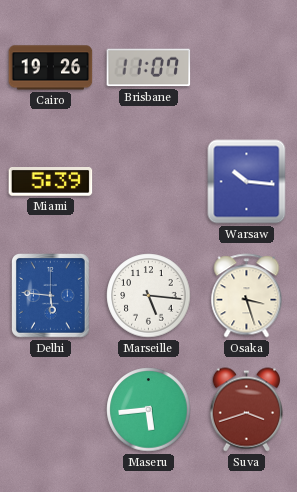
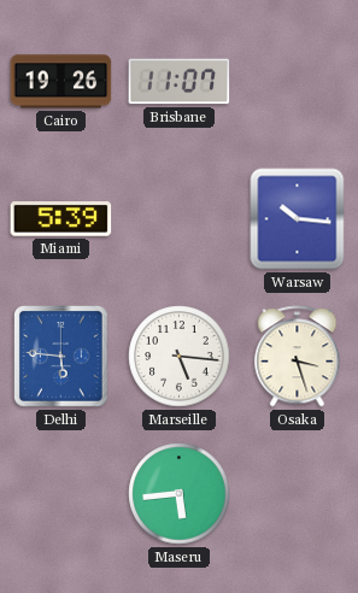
Suva: 3:42 -> none (246, 410)
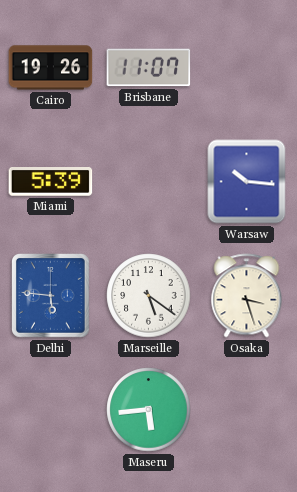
Marseille: 5:16 -> 5:21 (149, 296)
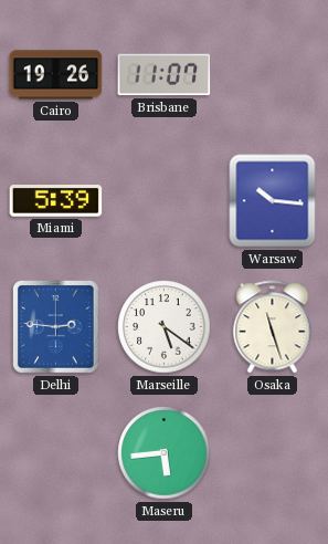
Delhi: 5:46 -> 2:46 (56, 327)
Osaka: 3:27 -> 11:27 (273, 327)
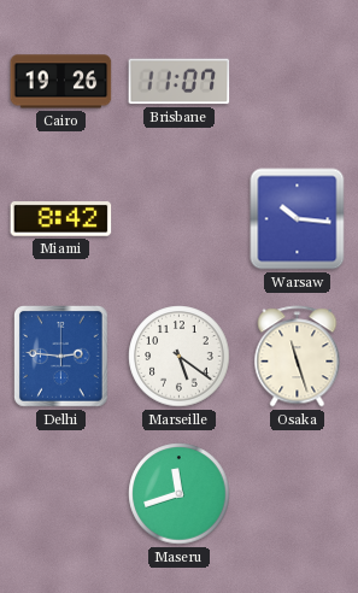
Miami: 5:39 -> 8:42 (61, 219)
Maseru: 5:44 -> 11:42 (180, 494)
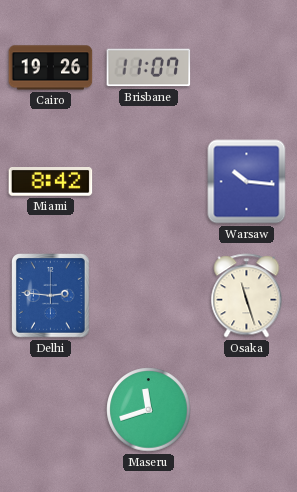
Marseille: 5:21 -> none (180, 357)
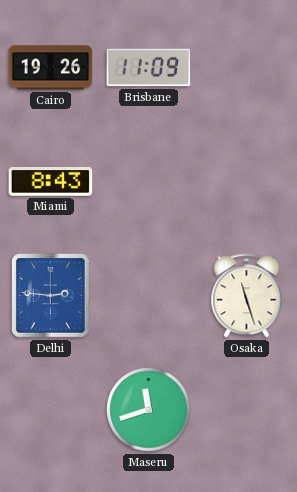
Brisbane: 11:07 -> 11:09 (149, 68)
Miami: 8:42 -> 8:43 (51, 182)
Warsaw: 10:16 -> none (247, 182)
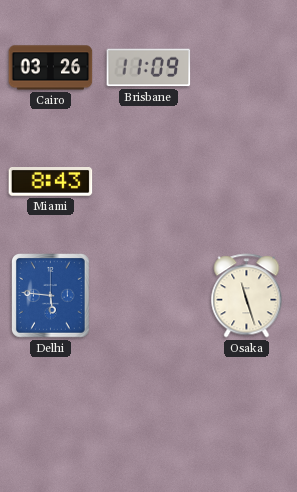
Cairo: 19:26 -> 03:26 (51, 68)
Delhi: 2:46 -> 5:46 (51, 296)
Maseru: 11:42 -> none (149, 410)
